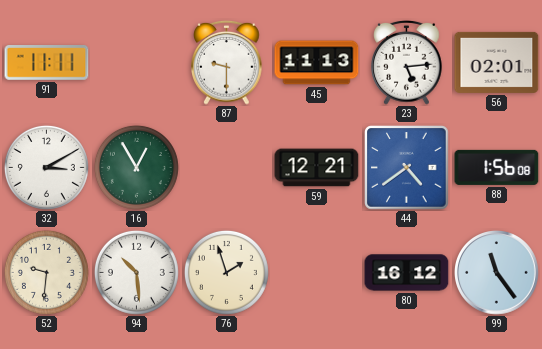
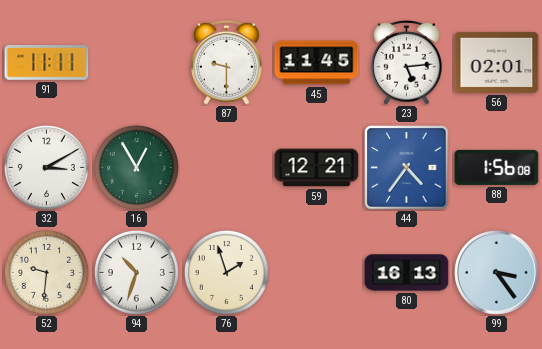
45: 11:13 -> 11:45 (317, 63)
44: 4:39 -> 4:36 (407, 168)
94: 10:29 -> 10:33 (136, 272)
80: 16:12 -> 16:13 (407, 273)
99: 11:24 -> 3:24 (497, 273)
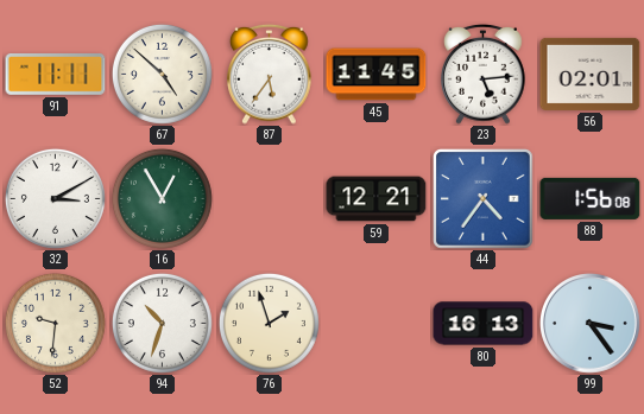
67: none -> 4:52 (162, 74)
87: 9:30 -> 5:36 (270, 74)
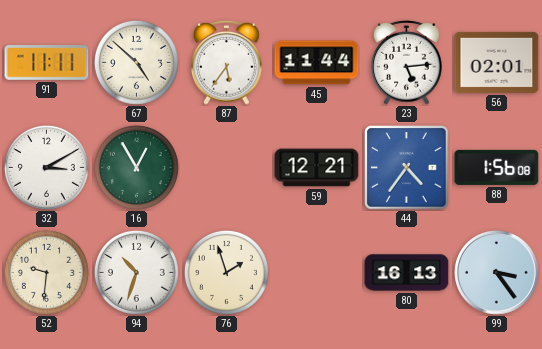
45: 11:45 -> 11:44 (317, 63)
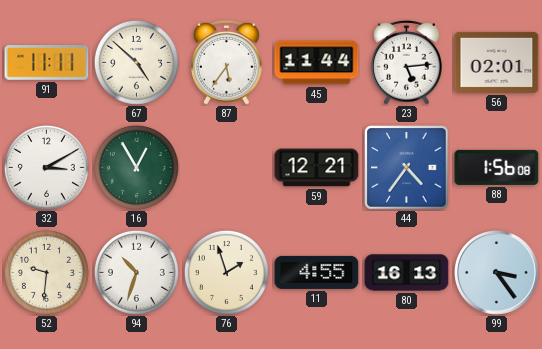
11: none -> 4:55 (317, 272)
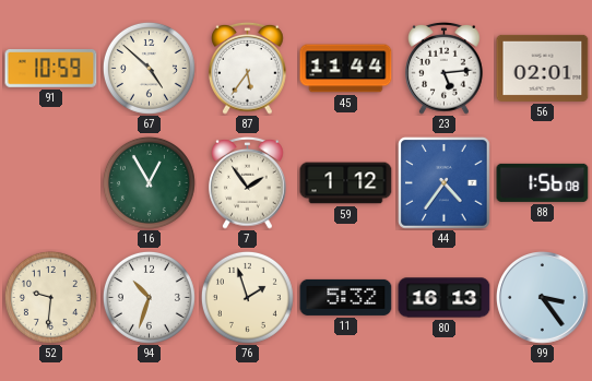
91: 11:11 -> 10:59 (51, 69)
32: 3:10 -> none (46, 167)
7: none -> 1:54 (248, 182)
59: 12:21 -> 1:12 (346, 183)
11: 4:55 -> 5:32 (346, 297)
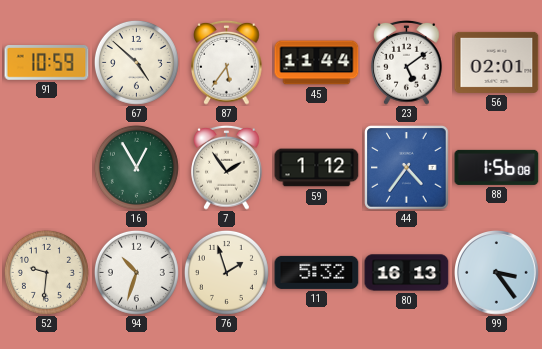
23: 5:14 -> 5:09 (407, 62)
